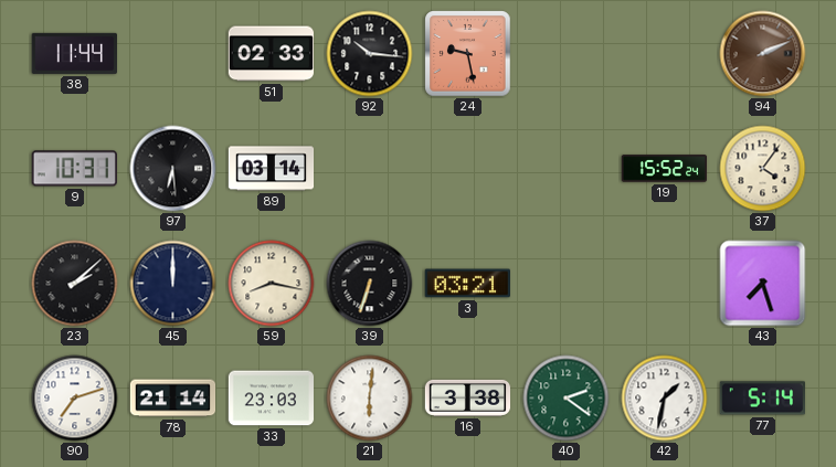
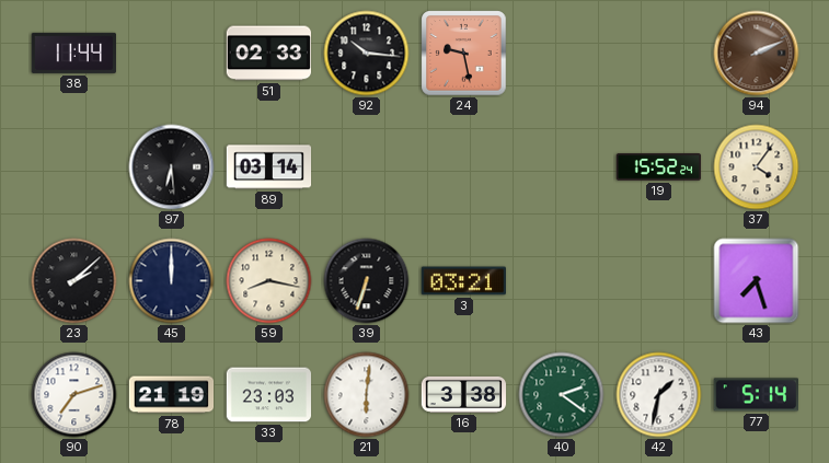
9: 10:31 -> none (74, 169)
78: 21:14 -> 21:19 (172, 395)
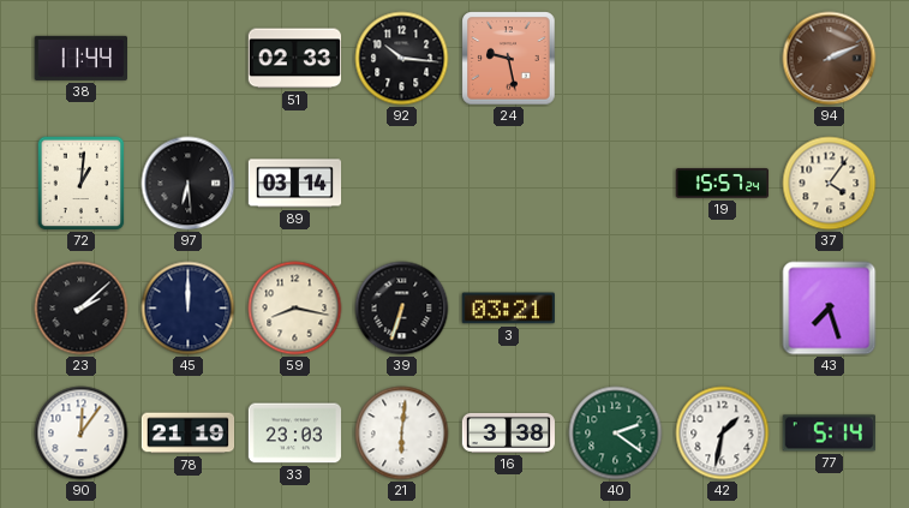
72: none -> 1:01 (82, 184)
19: 15:52 -> 15:57 (723, 184)
90: 7:12 -> 12:06 (82, 434)
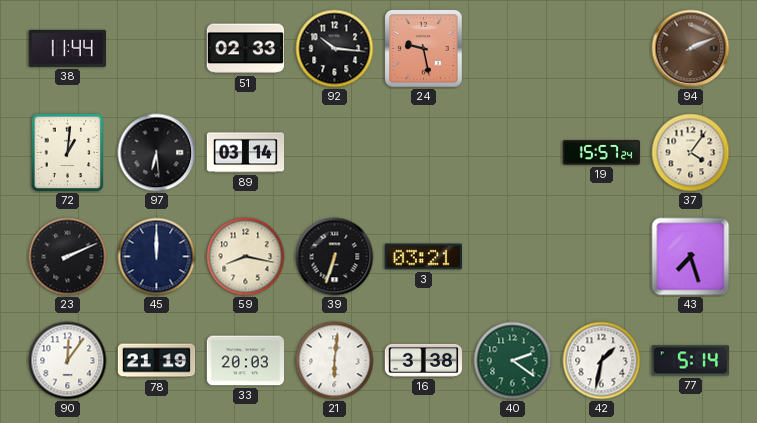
23: 2:08 -> 2:11 (68, 257)
33: 23:03 -> 20:03 (246, 361)
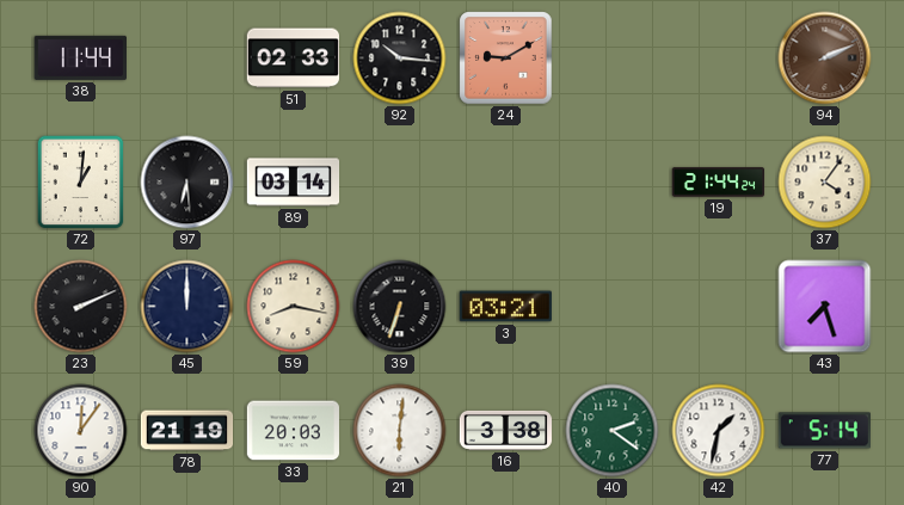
24: 9:28 -> 9:10 (506, 58)
19: 15:57 -> 21:44 (719, 183)
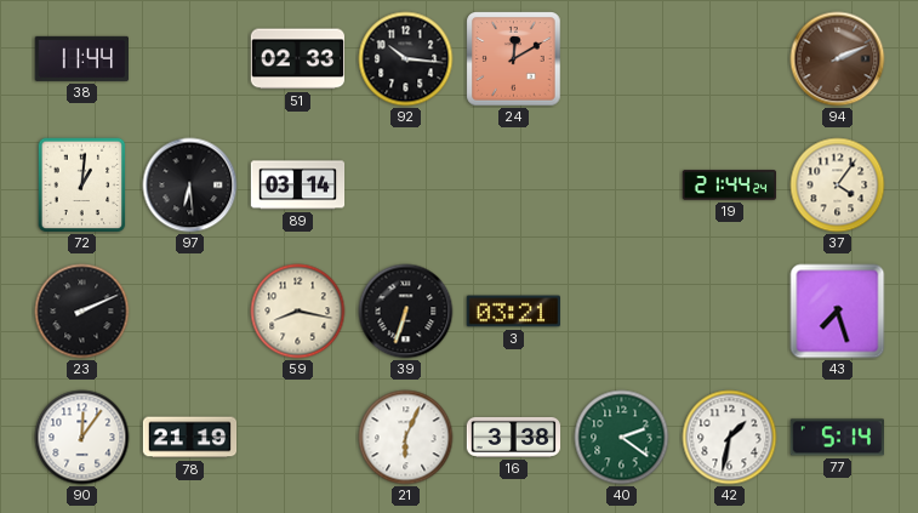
24: 9:10 -> 12:10 (514, 59)
45: 12:00 -> none (187, 307)
33: 20:03 -> none (294, 431)
21: 6:01 -> 6:04 (406, 438)
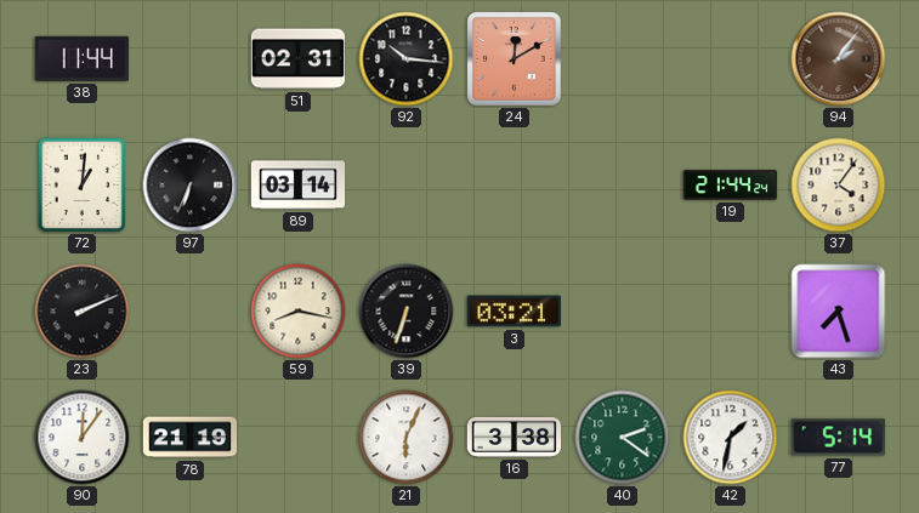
51: 02:33 -> 02:31 (297, 59)
94: 2:11 -> 2:06 (839, 59)
97: 6:29 -> 6:34 (191, 186)
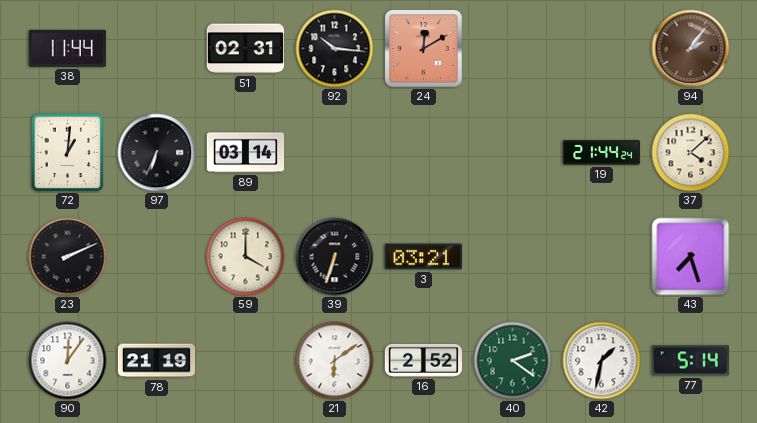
37: 4:06 -> 4:08 (691, 153)
59: 8:17 -> 4:00 (246, 257)
21: 6:04 -> 6:09 (335, 361)
16: 3:38 -> 2:52 (424, 360)
